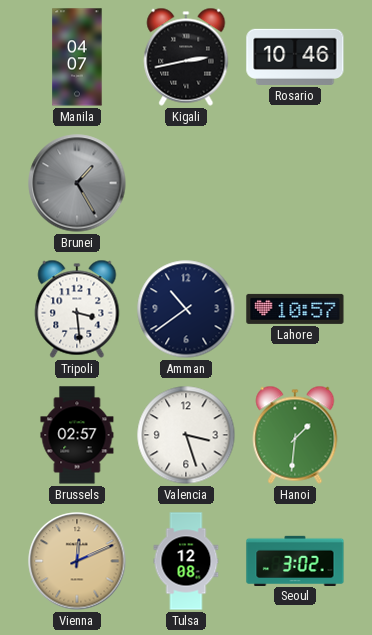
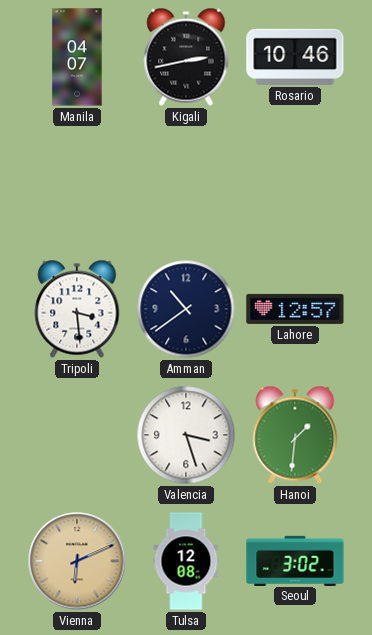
Brunei: 1:25 -> none (77, 183)
Lahore: 10:57 -> 12:57 (295, 309)
Brussels: 02:57 -> none (77, 435)
Vienna: 12:11 -> 6:11 (77, 561)
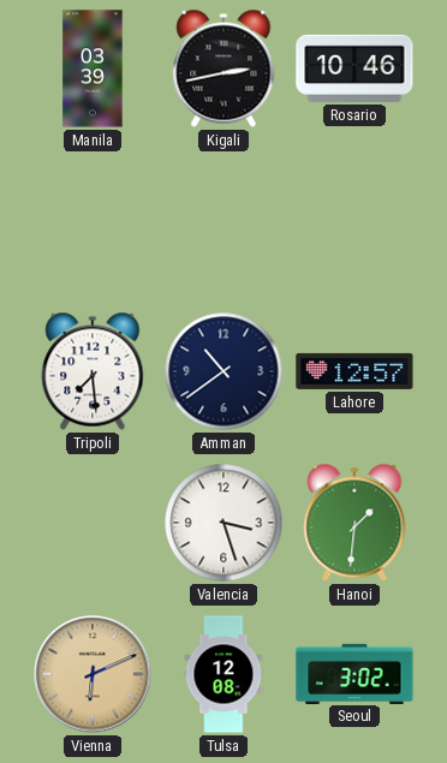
Manila: 04:07 -> 03:39 (93, 68)
Tripoli: 3:29 -> 7:29 (93, 371)
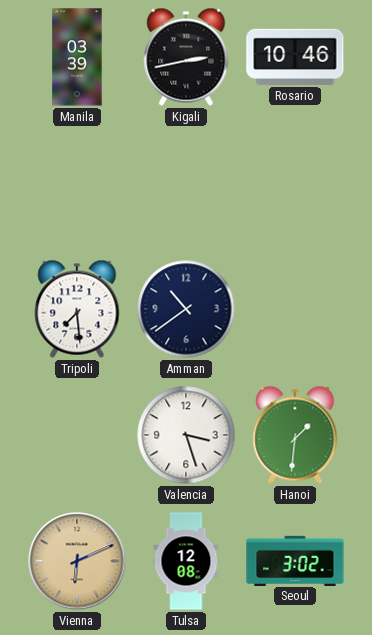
Lahore: 12:57 -> none (354, 371)
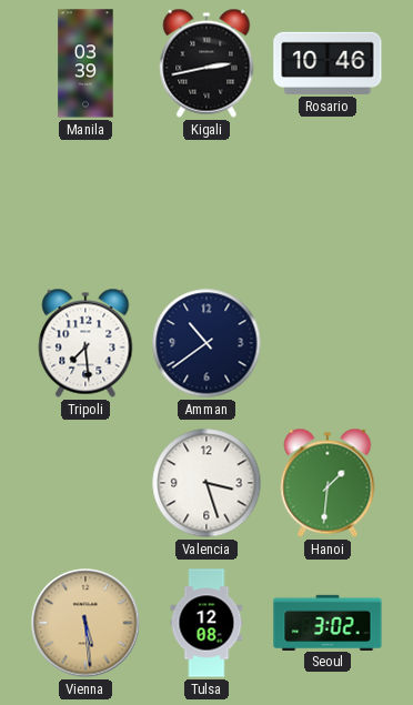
Vienna: 6:11 -> 5:29 (85, 623)
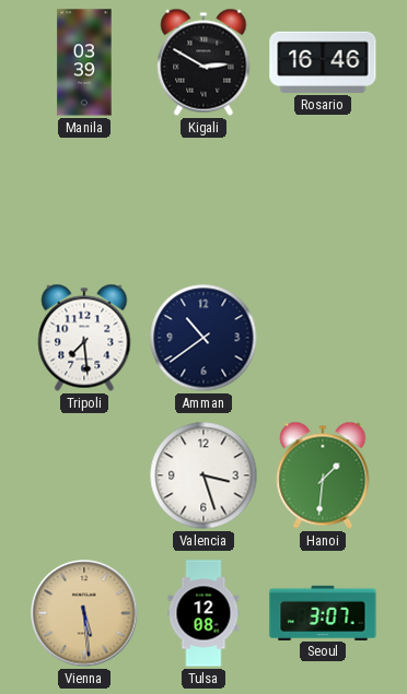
Kigali: 2:43 -> 2:50 (203, 62)
Rosario: 10:46 -> 16:46 (323, 62)
Seoul: 3:02 -> 3:07 (323, 612)
